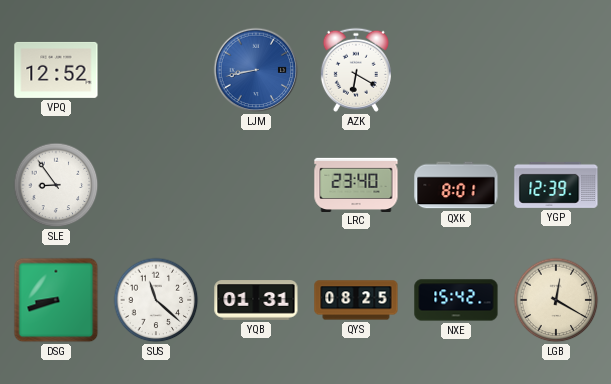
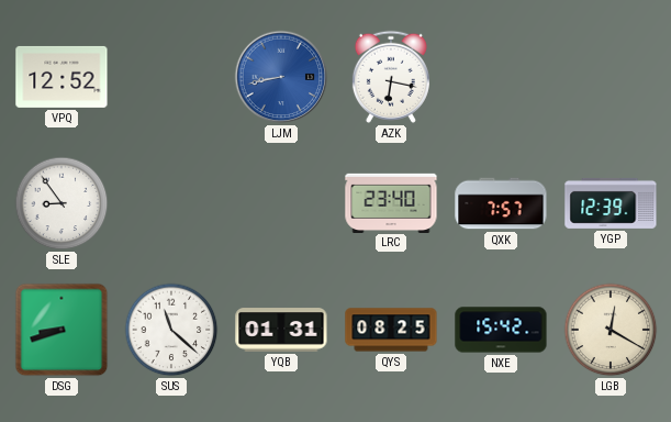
AZK: 6:20 -> 6:17 (391, 77)
QXK: 8:01 -> 7:57 (501, 203)
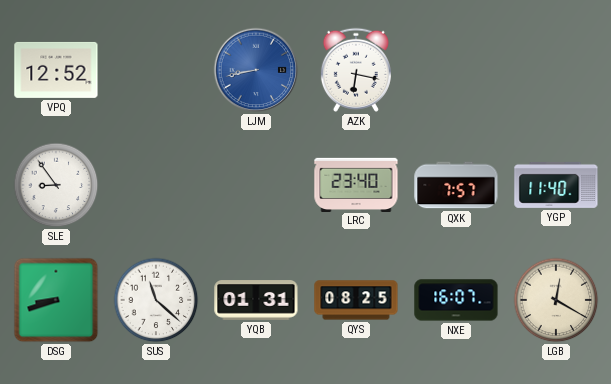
YGP: 12:39 -> 11:40 (556, 185)
NXE: 15:42 -> 16:07 (456, 300)
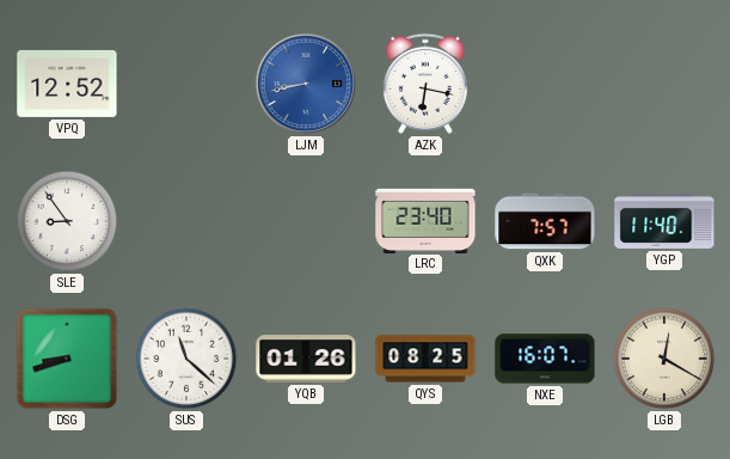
YQB: 01:31 -> 01:26 (306, 359)
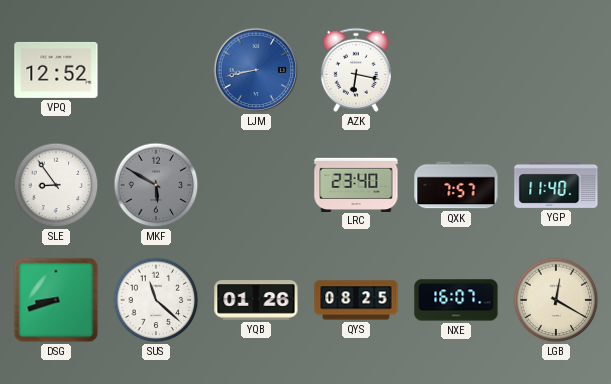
MKF: none -> 5:50 (156, 185)
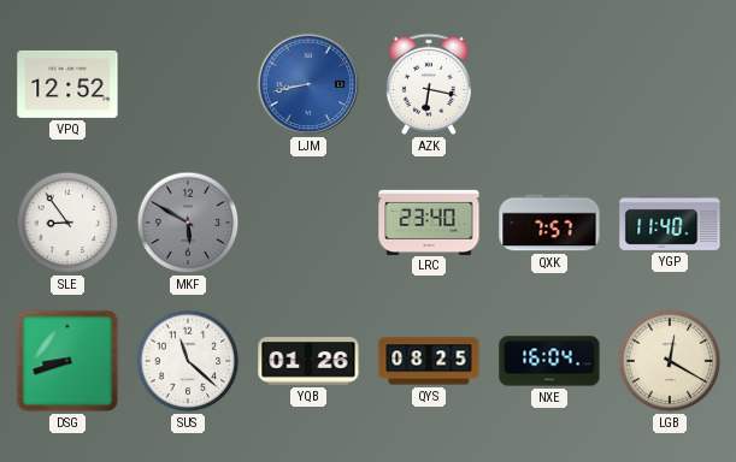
NXE: 16:07 -> 16:04 (549, 361)
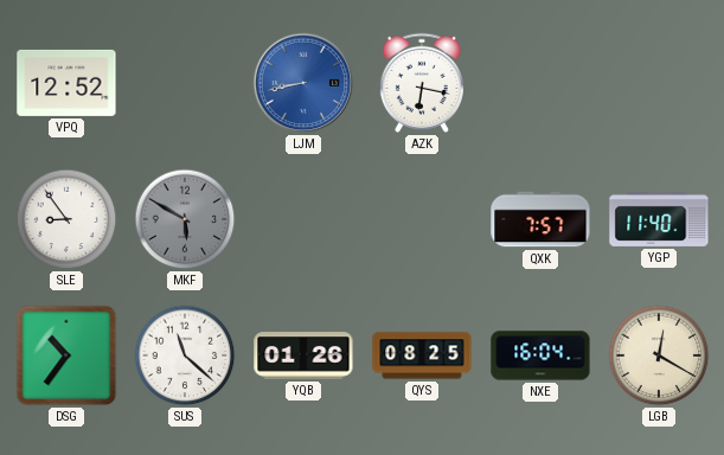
LRC: 23:40 -> none (429, 221)
DSG: 8:42 -> 10:36 (66, 355)
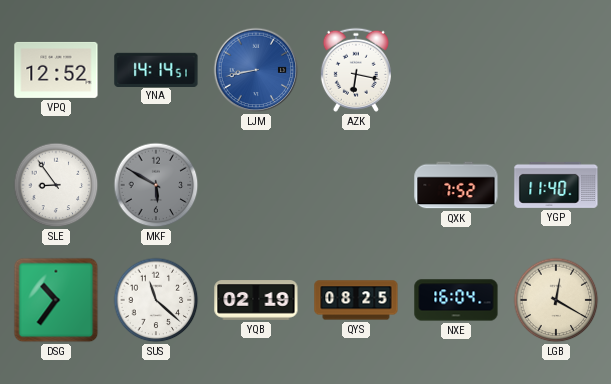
YNA: none -> 14:14 (156, 69)
QXK: 7:57 -> 7:52 (456, 185)
YQB: 01:26 -> 02:19 (256, 300)
